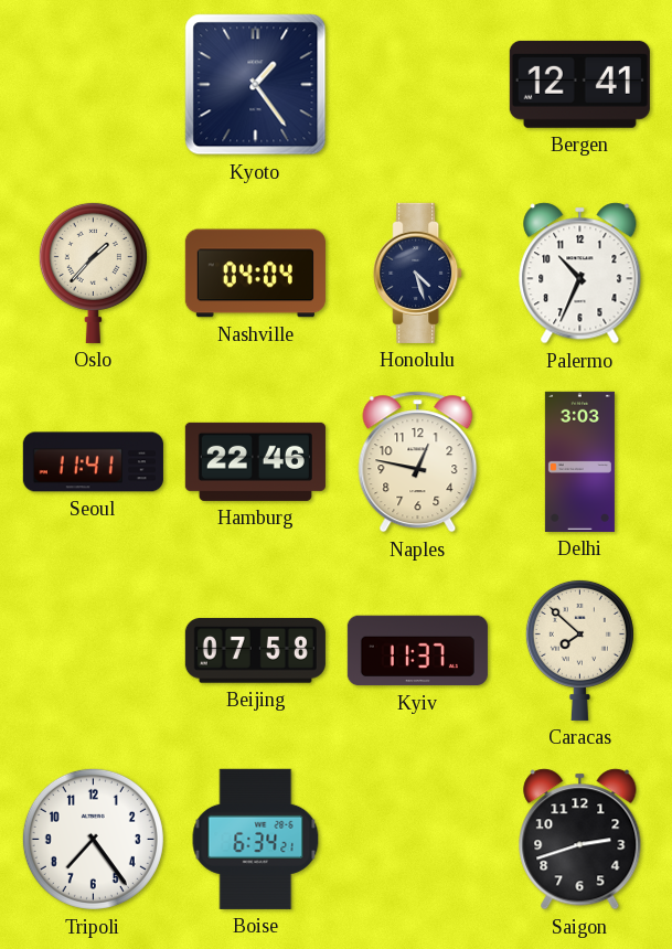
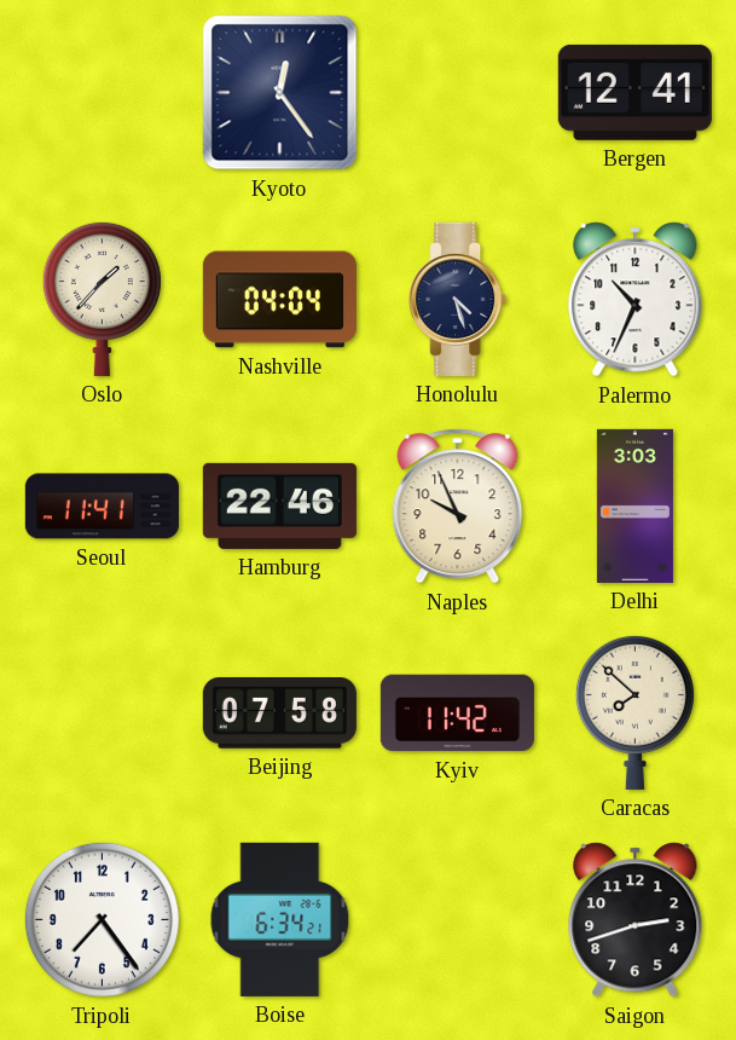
Kyoto: 1:24 -> 12:24 (280, 93)
Naples: 12:47 -> 9:56 (458, 507)
Kyiv: 11:37 -> 11:42 (457, 713)
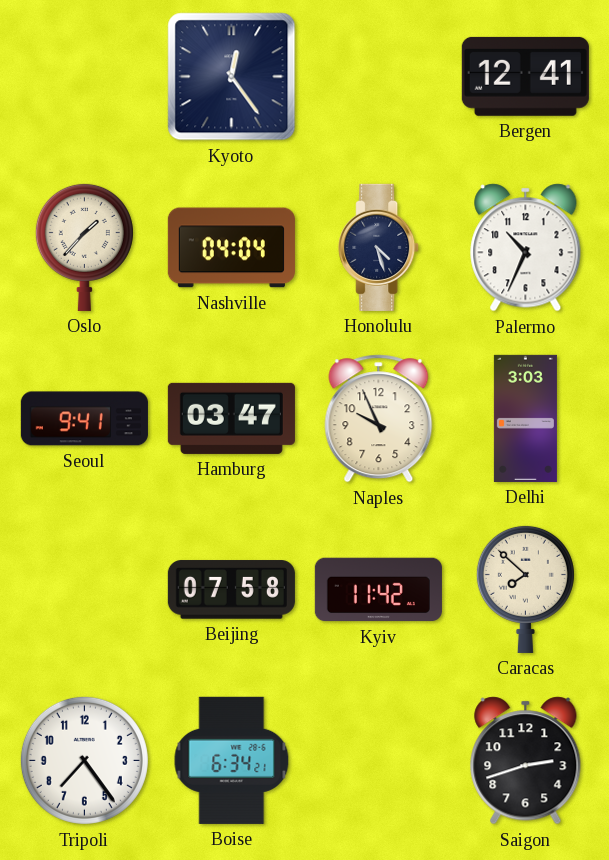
Seoul: 11:41 -> 9:41 (84, 419)
Hamburg: 22:46 -> 03:47 (231, 418)
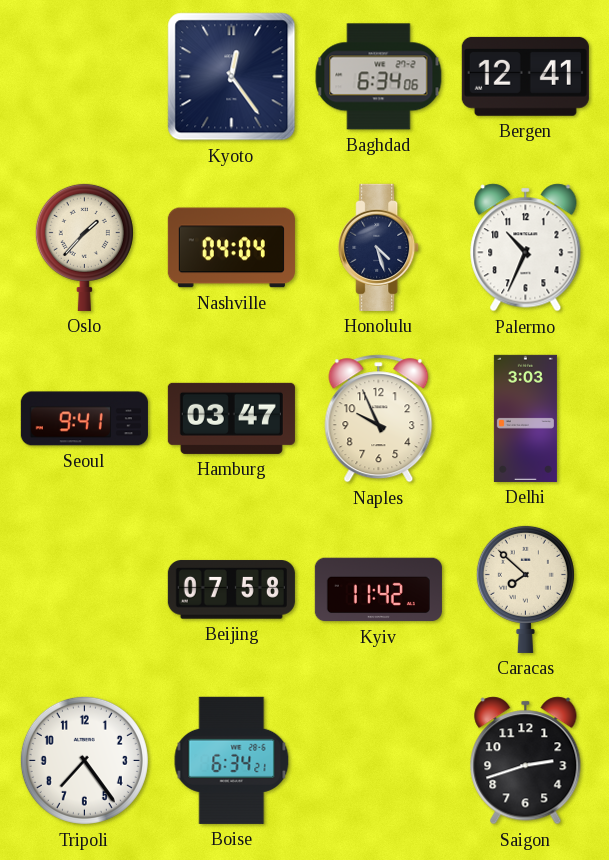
Baghdad: none -> 6:34 (379, 77)
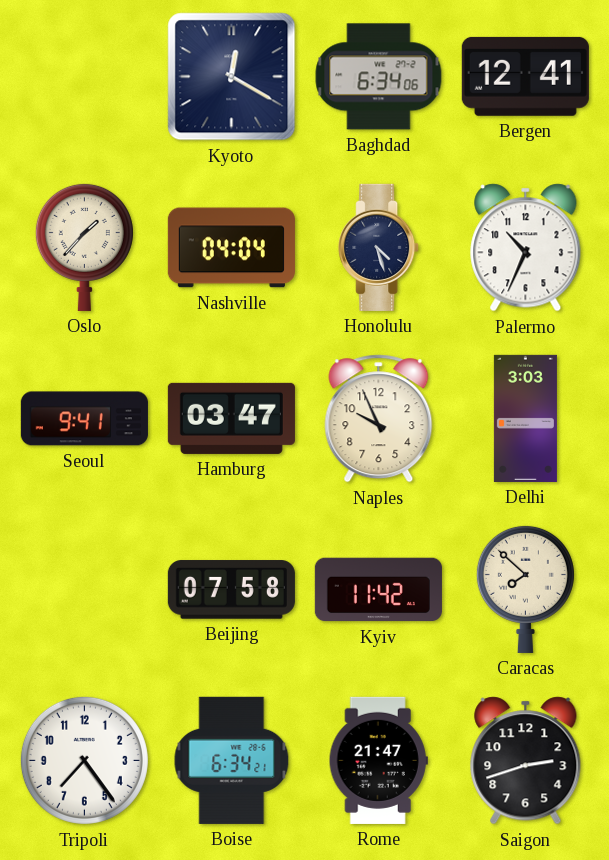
Kyoto: 12:24 -> 12:20 (232, 77)
Rome: none -> 21:47 (378, 760)
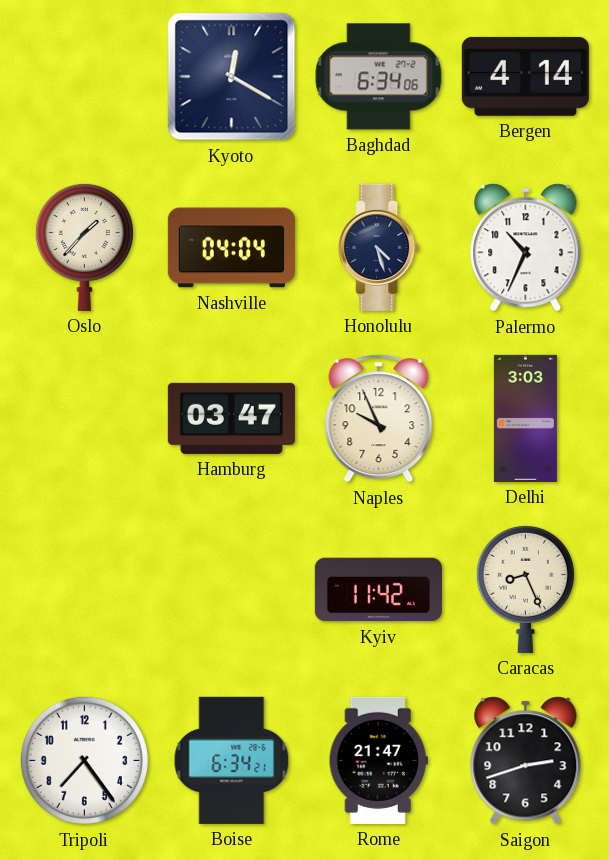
Bergen: 12:41 -> 4:14 (525, 76)
Seoul: 9:41 -> none (84, 419)
Beijing: 07:58 -> none (231, 590)
Caracas: 7:52 -> 8:26 (525, 589)
